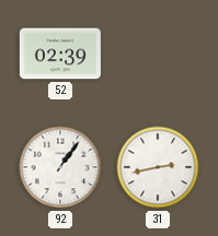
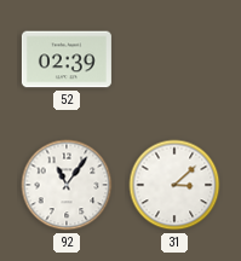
92: 1:06 -> 11:06 (67, 185)
31: 2:43 -> 3:08 (174, 185)
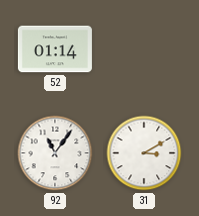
52: 02:39 -> 01:14 (55, 49)
31: 3:08 -> 3:10 (144, 153)
